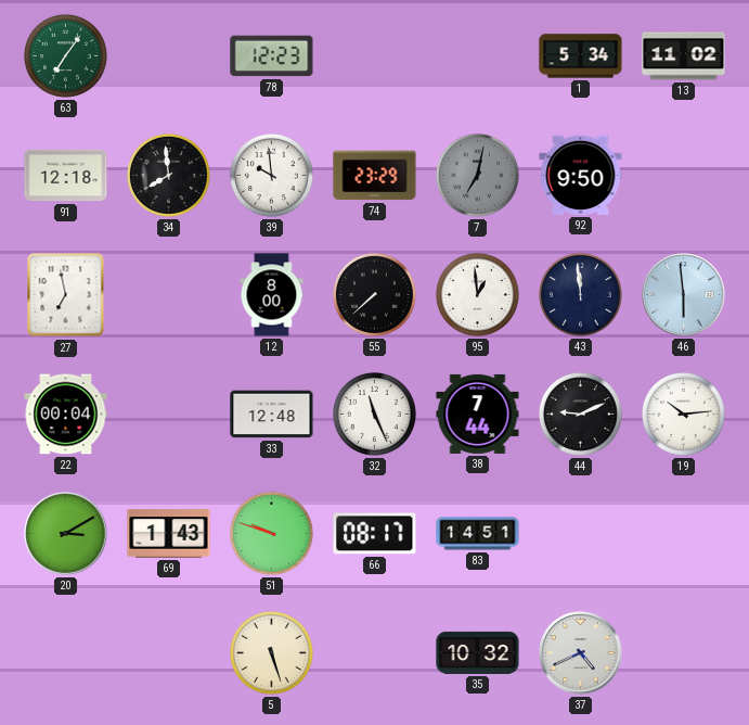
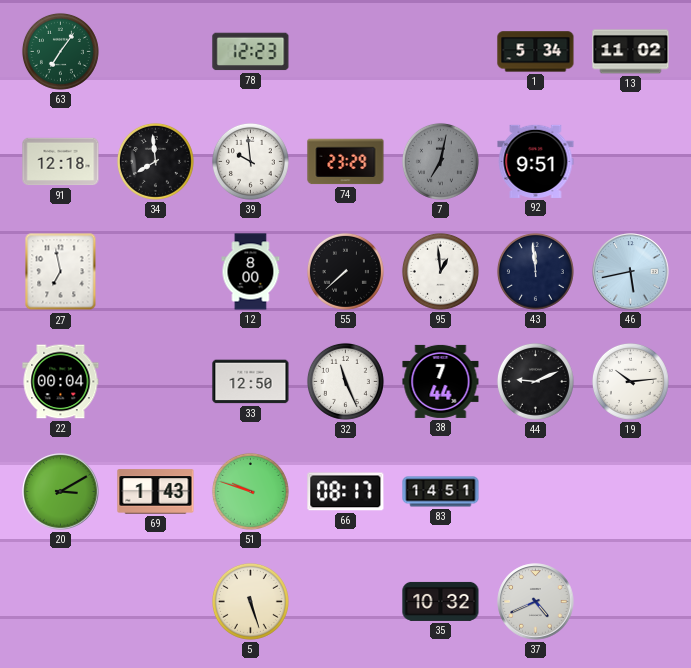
92: 9:50 -> 9:51 (536, 161)
46: 5:59 -> 5:43 (631, 272)
33: 12:48 -> 12:50 (251, 382)
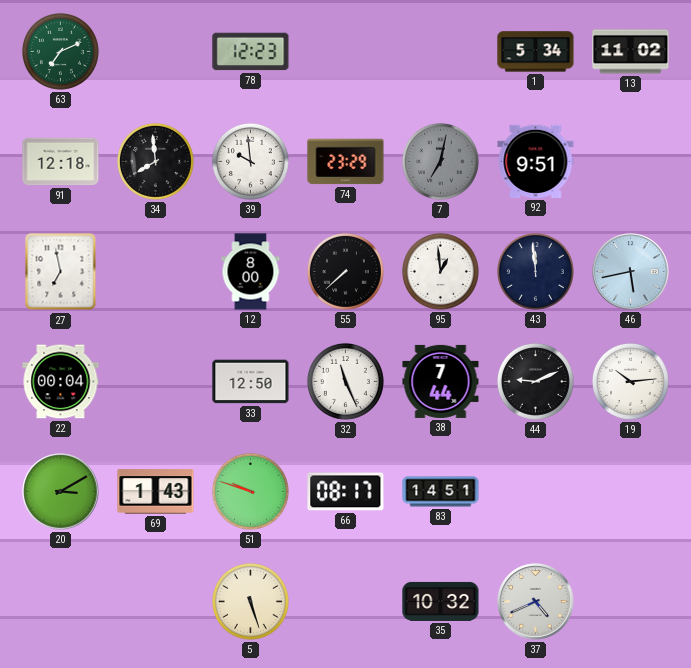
63: 7:06 -> 7:11 (60, 51)
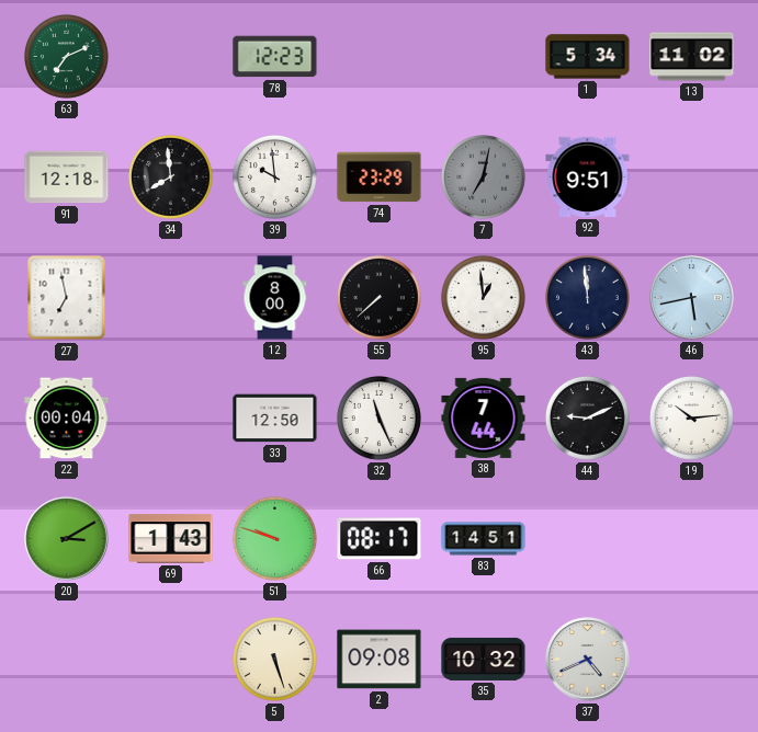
2: none -> 09:08 (380, 660)
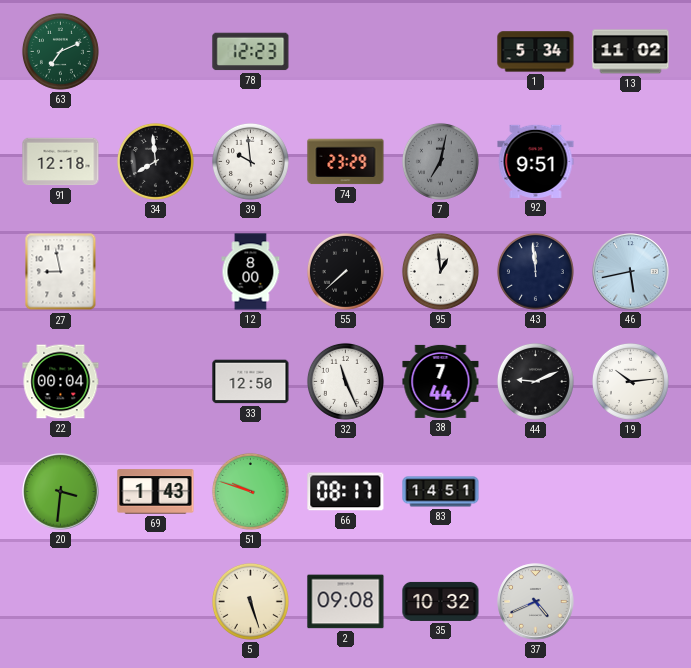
27: 6:58 -> 8:58 (61, 272)
20: 3:10 -> 3:31 (61, 492)
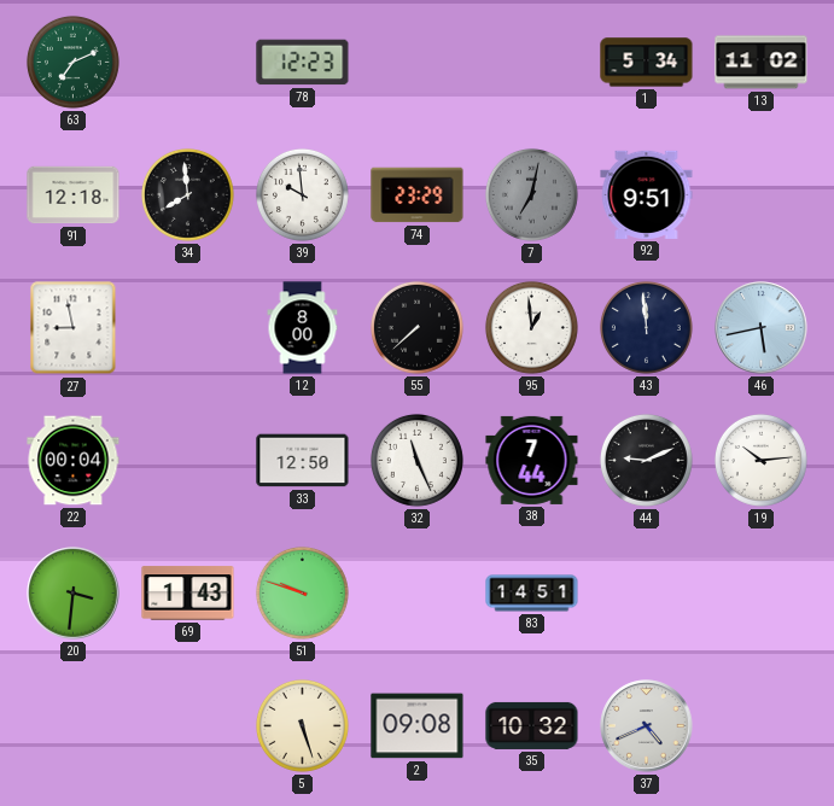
66: 08:17 -> none (346, 492)
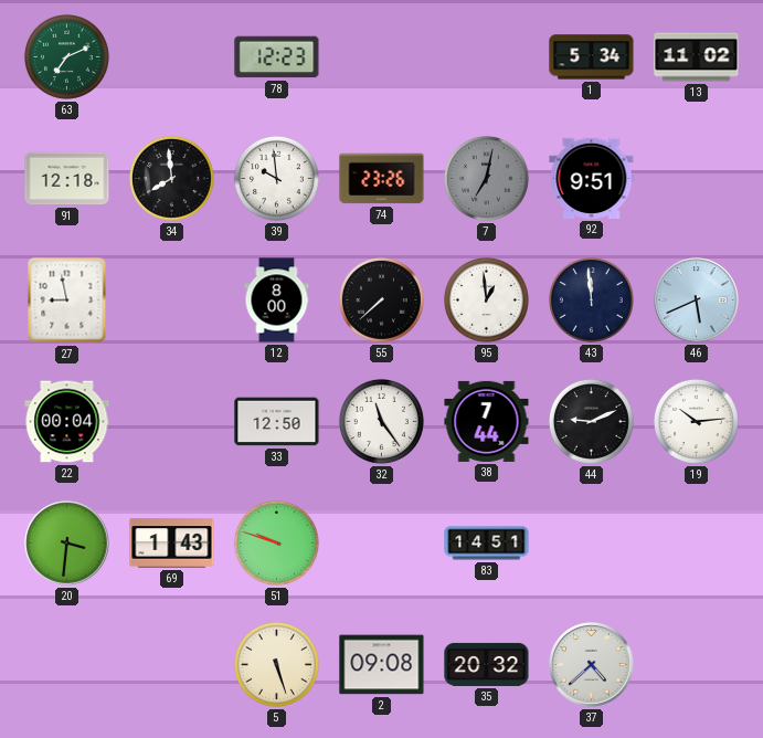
74: 23:29 -> 23:26 (382, 179)
46: 5:43 -> 5:41 (697, 301)
32: 11:26 -> 11:24 (381, 421)
35: 10:32 -> 20:32 (487, 664)
37: 4:41 -> 4:38 (592, 665)
